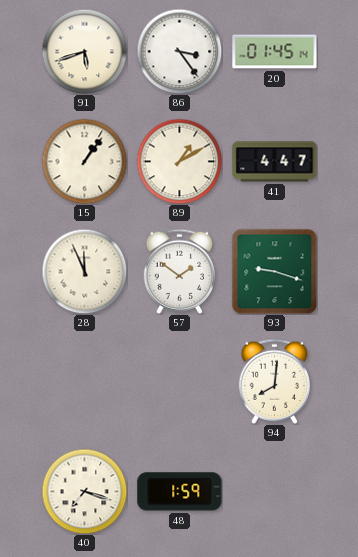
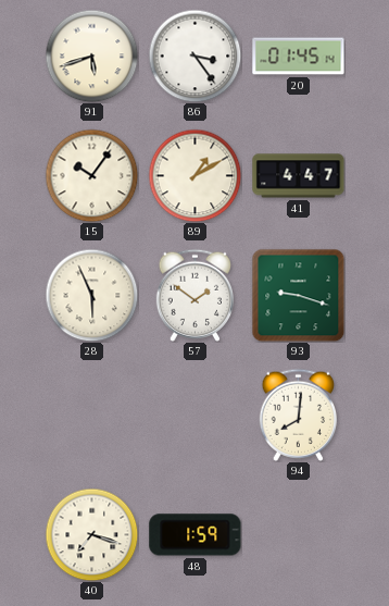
15: 1:06 -> 10:06 (91, 175)
28: 11:56 -> 5:56 (91, 295)
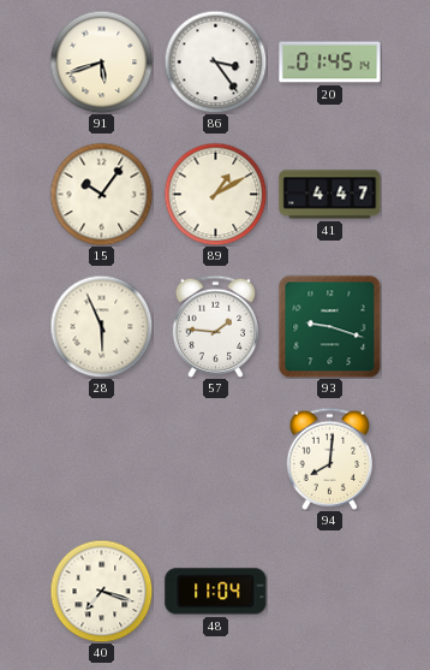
57: 1:51 -> 1:46 (215, 326)
48: 1:59 -> 11:04 (216, 592)
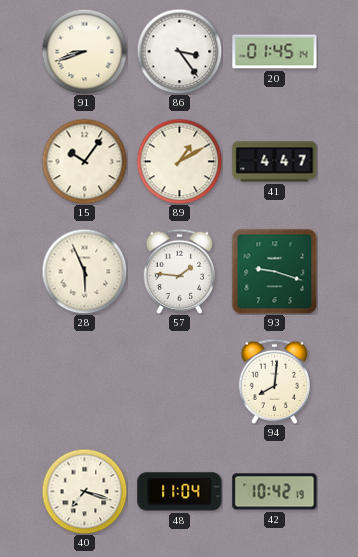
91: 5:42 -> 8:42 (84, 51)
42: none -> 10:42 (275, 492)
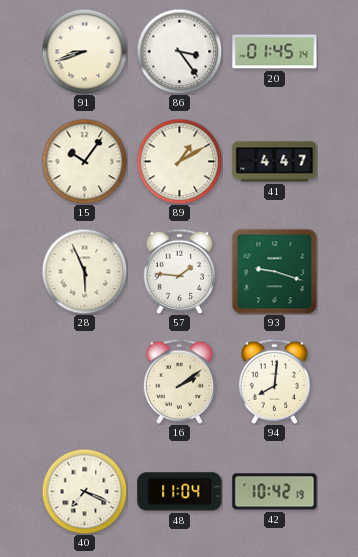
16: none -> 2:09 (179, 381)
40: 7:18 -> 7:19 (84, 491)
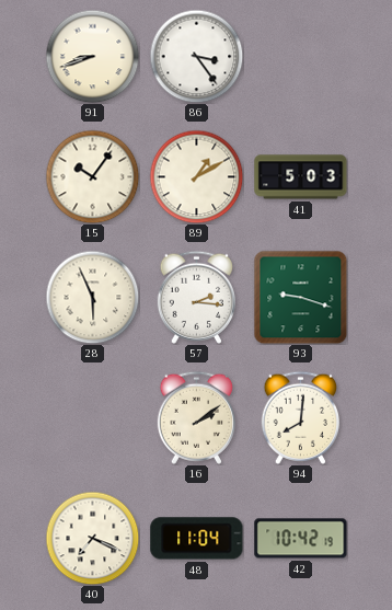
20: 01:45 -> none (275, 52)
41: 4:47 -> 5:03 (301, 177)
57: 1:46 -> 2:16 (196, 297)
